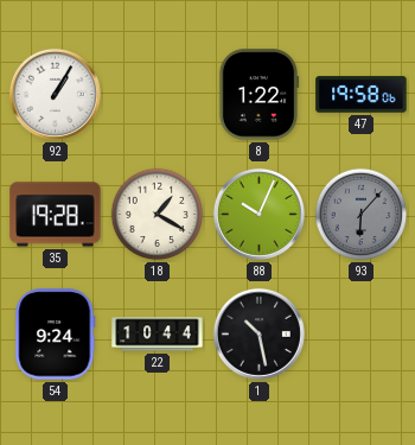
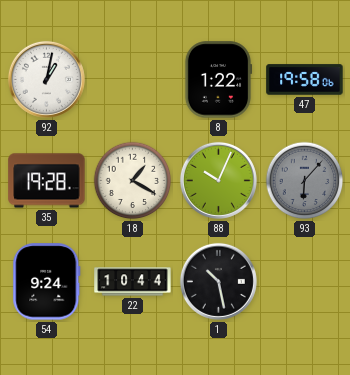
92: 1:05 -> 1:02 (46, 79)
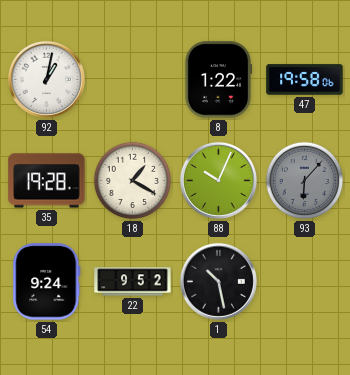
22: 10:44 -> 9:52 (133, 282)
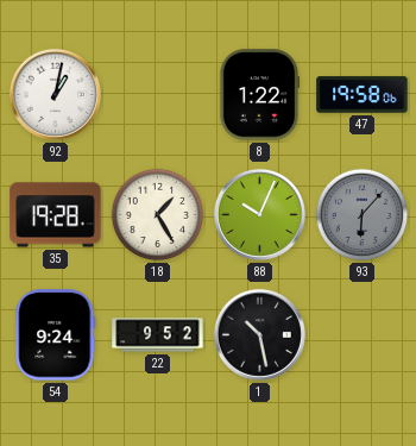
18: 1:20 -> 1:25 (158, 215)
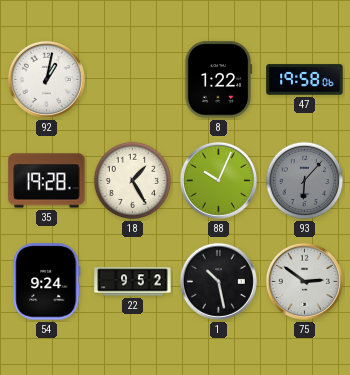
75: none -> 2:51 (304, 281)
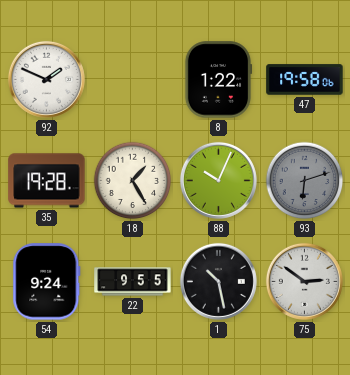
92: 1:02 -> 1:49 (46, 79)
93: 6:07 -> 6:12 (305, 181)
22: 9:52 -> 9:55 (133, 282)
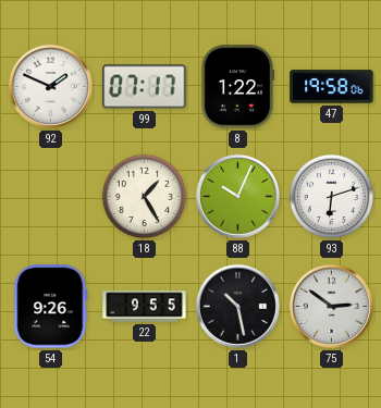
99: none -> 07:17 (145, 87)
35: 19:28 -> none (47, 181)
93 dial: grey -> white (332, 197)
54: 9:24 -> 9:26 (51, 307)
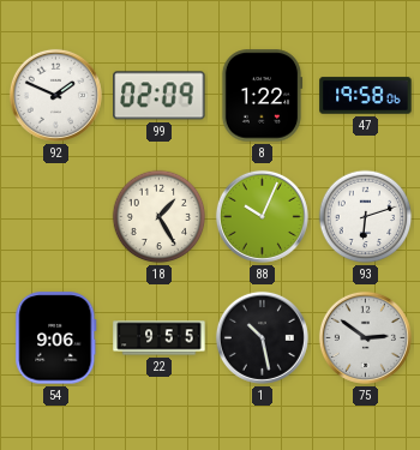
99: 07:17 -> 02:09 (160, 96)
54: 9:26 -> 9:06 (56, 338)
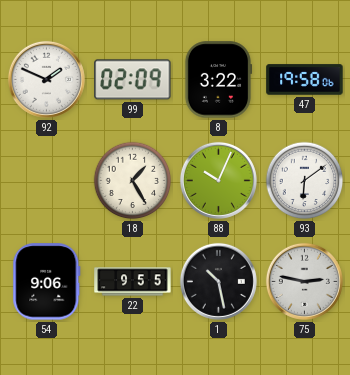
8: 1:22 -> 3:22 (218, 80)
93: 6:12 -> 6:09 (305, 181)
75: 2:51 -> 2:47 (304, 281)
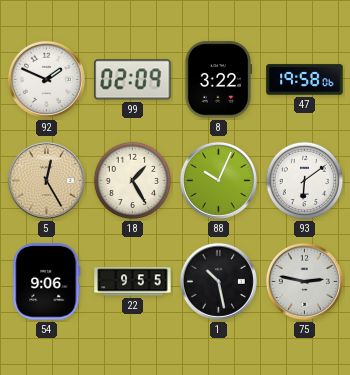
5: none -> 12:25 (46, 180)
